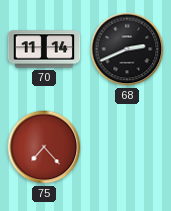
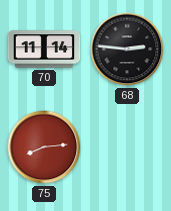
68: 2:41 -> 2:46 (127, 49)
75: 7:23 -> 8:14 (44, 147)
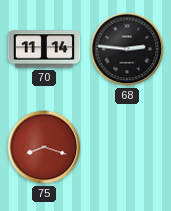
75: 8:14 -> 8:18 (44, 147)
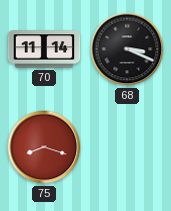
68: 2:46 -> 3:19 (127, 49)
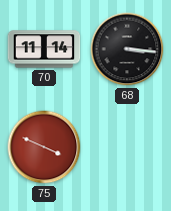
68: 3:19 -> 3:16 (127, 49)
75: 8:18 -> 3:49 (44, 147)
